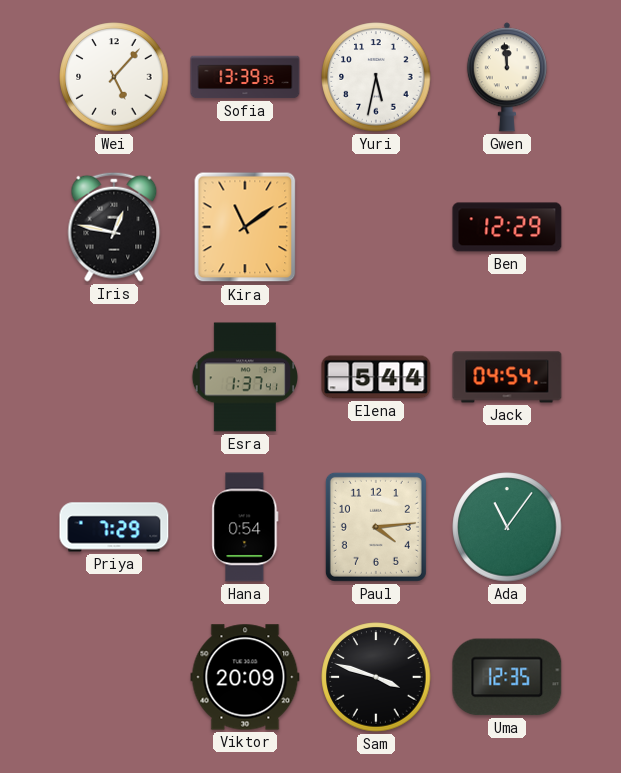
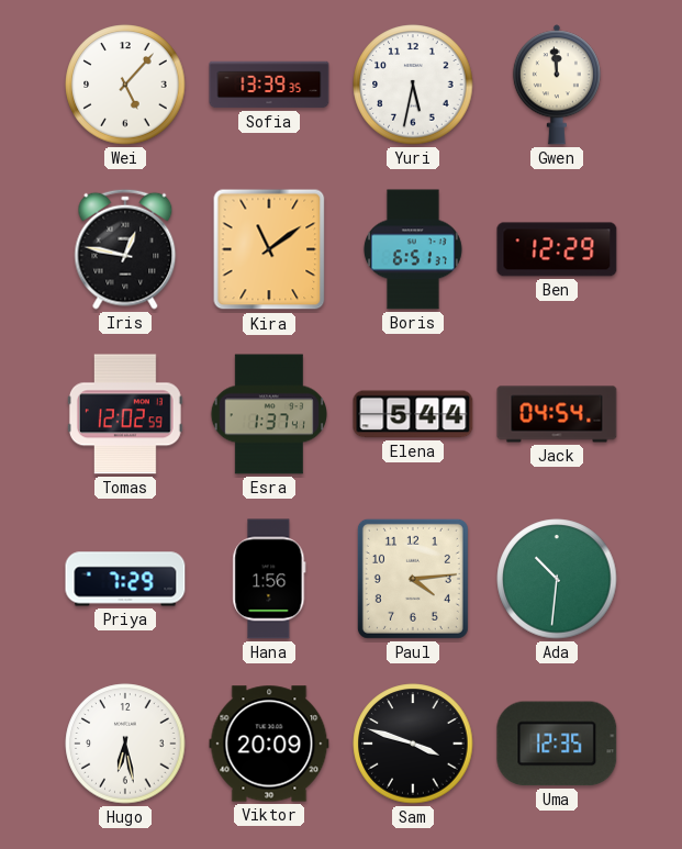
Boris: none -> 6:51 (413, 249)
Tomas: none -> 12:02 (125, 414)
Hana: 0:54 -> 1:56 (269, 579)
Ada: 11:06 -> 10:31 (557, 579)
Hugo: none -> 6:28 (125, 744)
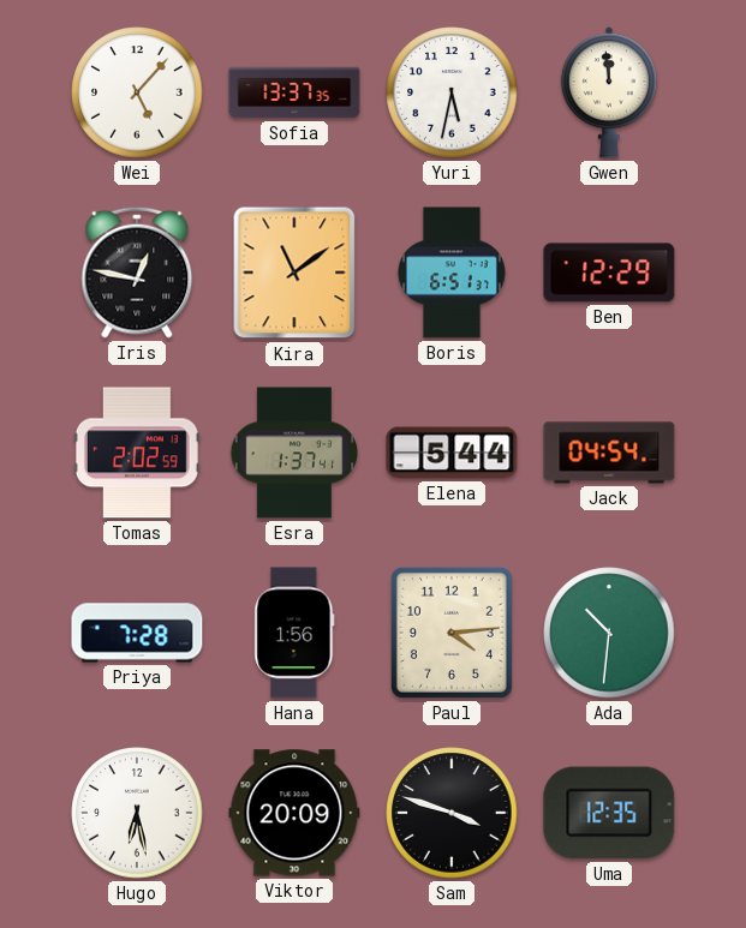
Sofia: 13:39 -> 13:37 (294, 92)
Tomas: 12:02 -> 2:02 (137, 453)
Priya: 7:29 -> 7:28 (137, 633)
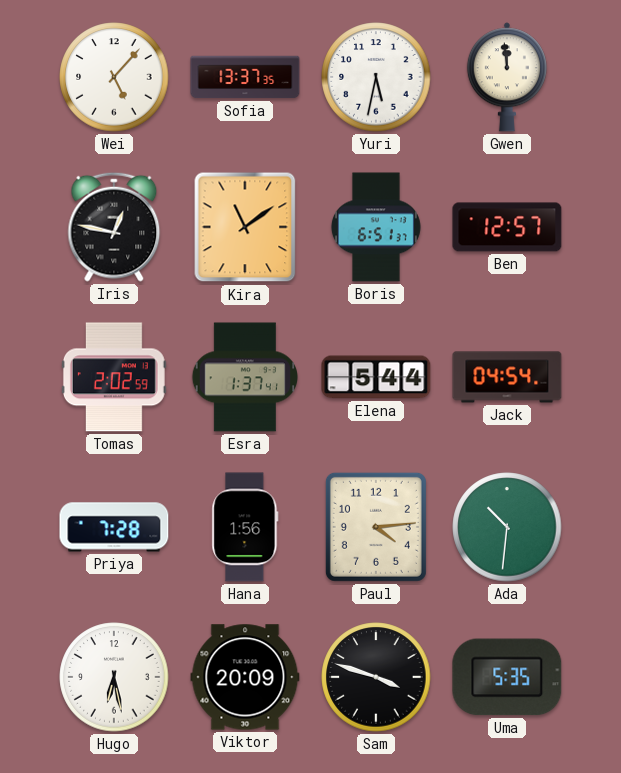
Ben: 12:29 -> 12:57 (507, 227)
Uma: 12:35 -> 5:35 (507, 677)
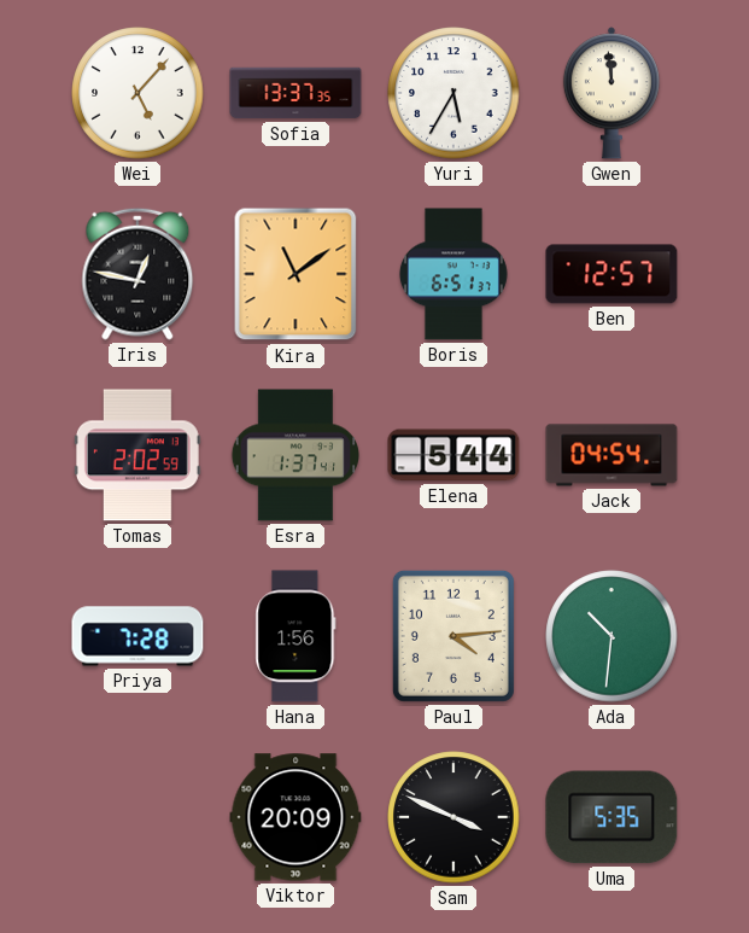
Yuri: 5:32 -> 5:35 (454, 93)
Hugo: 6:28 -> none (114, 677)
Sam: 3:48 -> 3:49 (454, 817)
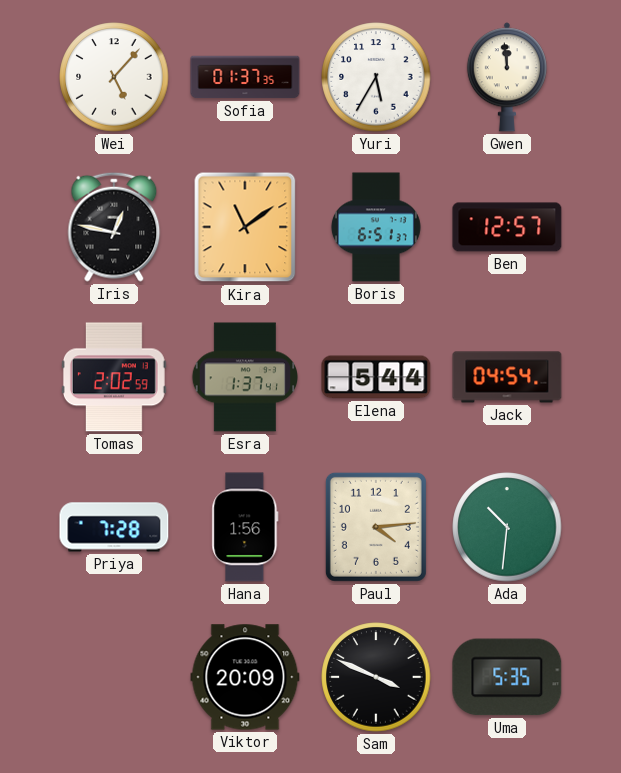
Sofia: 13:37 -> 01:37 (245, 77)
